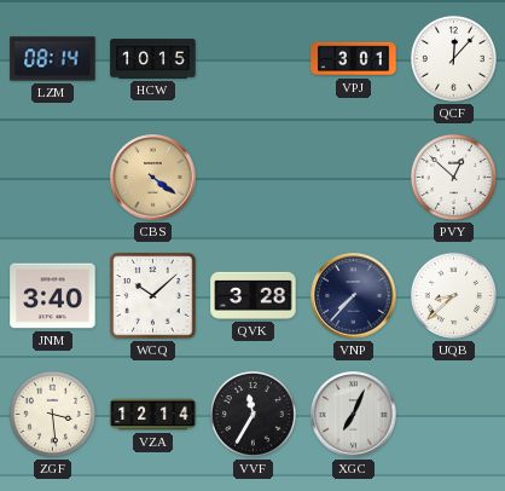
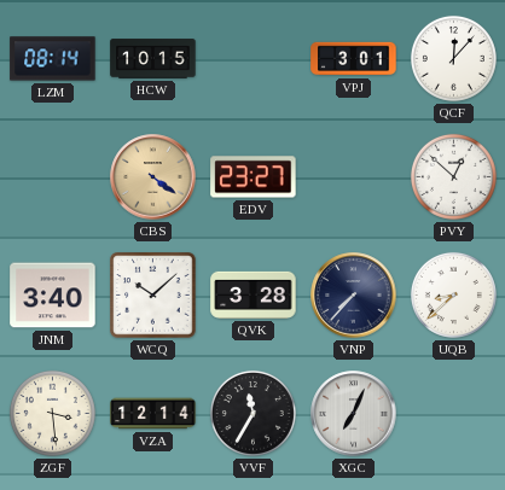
EDV: none -> 23:27 (254, 177)
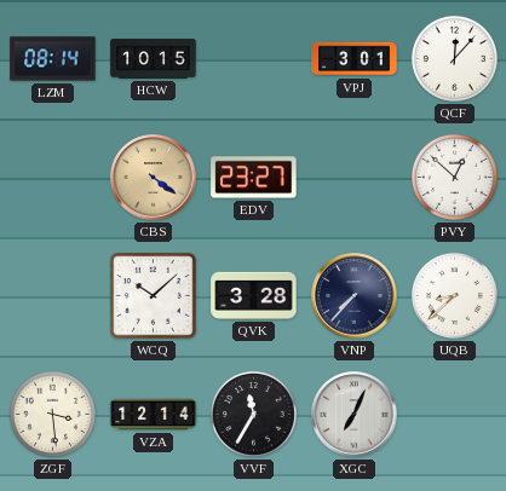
JNM: 3:40 -> none (53, 296)
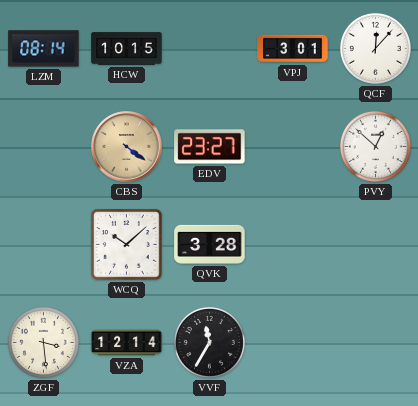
VNP: 7:37 -> none (355, 296)
UQB: 8:38 -> none (454, 295)
XGC: 7:04 -> none (355, 415)
